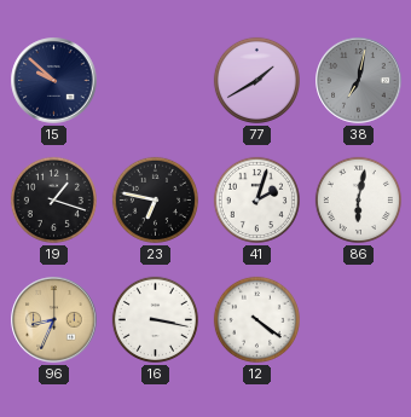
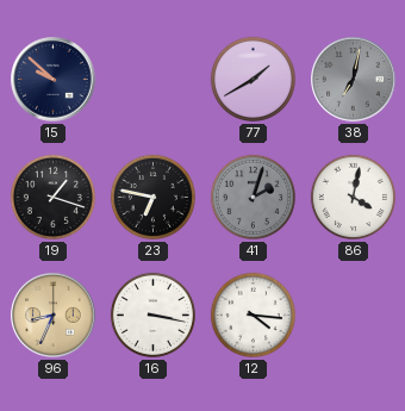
41 dial: white -> grey (253, 197)
86: 6:02 -> 4:02 (353, 197)
12: 4:21 -> 4:16 (253, 315)
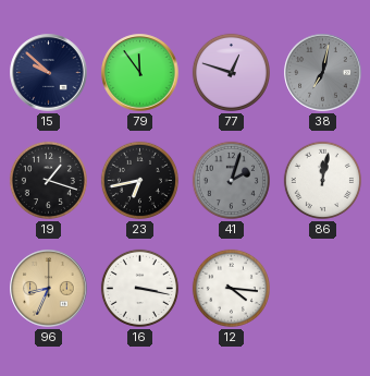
79: none -> 11:54 (140, 73)
77: 1:40 -> 12:48 (231, 72)
23: 6:47 -> 6:43 (139, 180)
86: 4:02 -> 12:02 (322, 180)
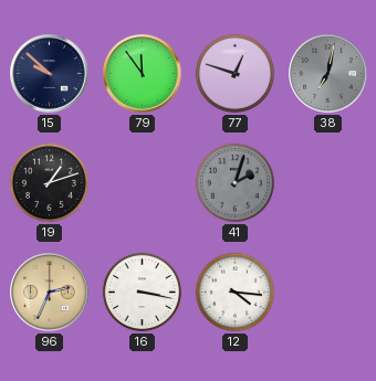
19: 1:18 -> 1:12 (49, 182)
23: 6:43 -> none (139, 180)
86: 12:02 -> none (322, 180)
96: 8:34 -> 2:34 (50, 293)
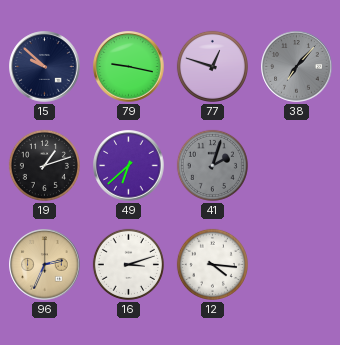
79: 11:54 -> 9:17 (129, 67)
38: 7:02 -> 7:07 (297, 67)
49: none -> 6:38 (129, 166)
16: 3:17 -> 3:12 (128, 264)
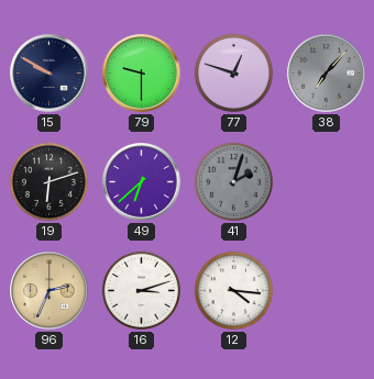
15: 9:52 -> 9:50 (50, 74)
79: 9:17 -> 9:30 (142, 74)
19: 1:12 -> 6:12 (48, 181)
